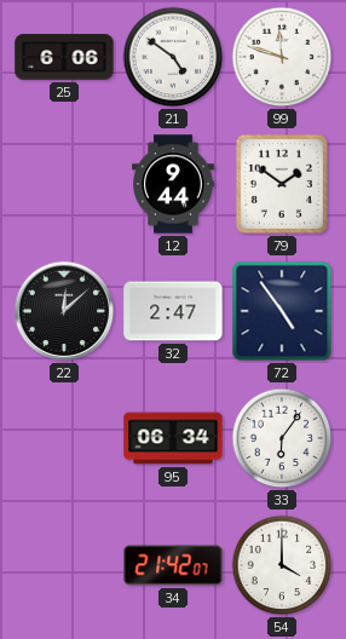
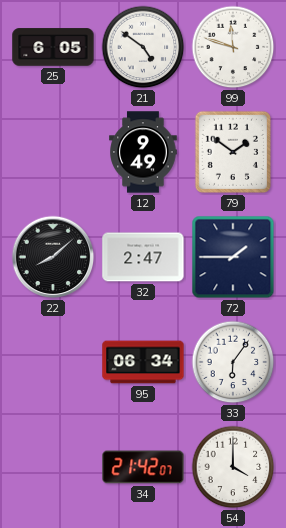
25: 6:06 -> 6:05 (53, 47)
12: 9:44 -> 9:49 (143, 152)
22: 12:08 -> 8:08 (53, 257)
72: 4:54 -> 1:45 (233, 257)
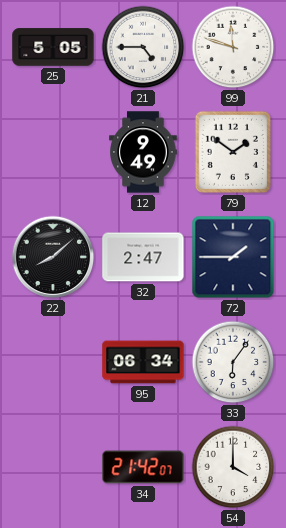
25: 6:05 -> 5:05 (53, 47)
21: 4:51 -> 4:45 (143, 47)
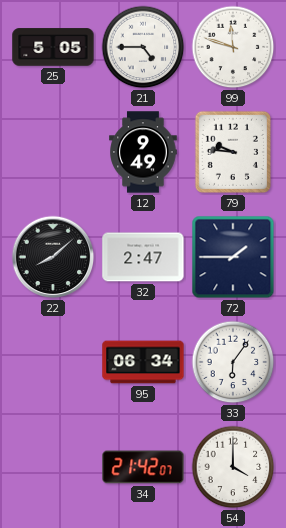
79: 1:51 -> 9:46 (233, 152)
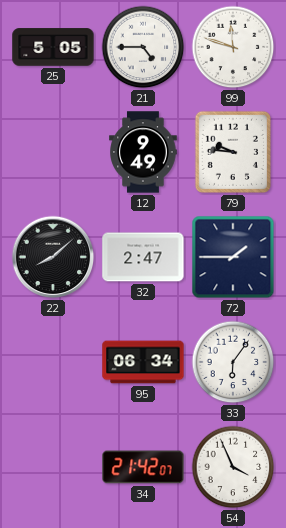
54: 4:00 -> 3:56 (233, 467)
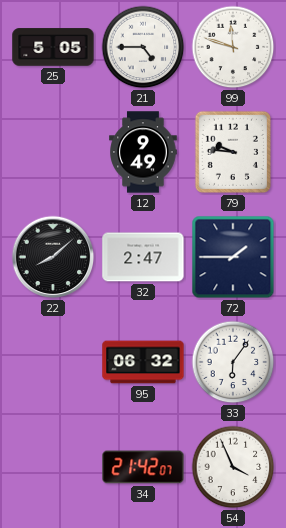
95: 06:34 -> 06:32 (143, 362)
